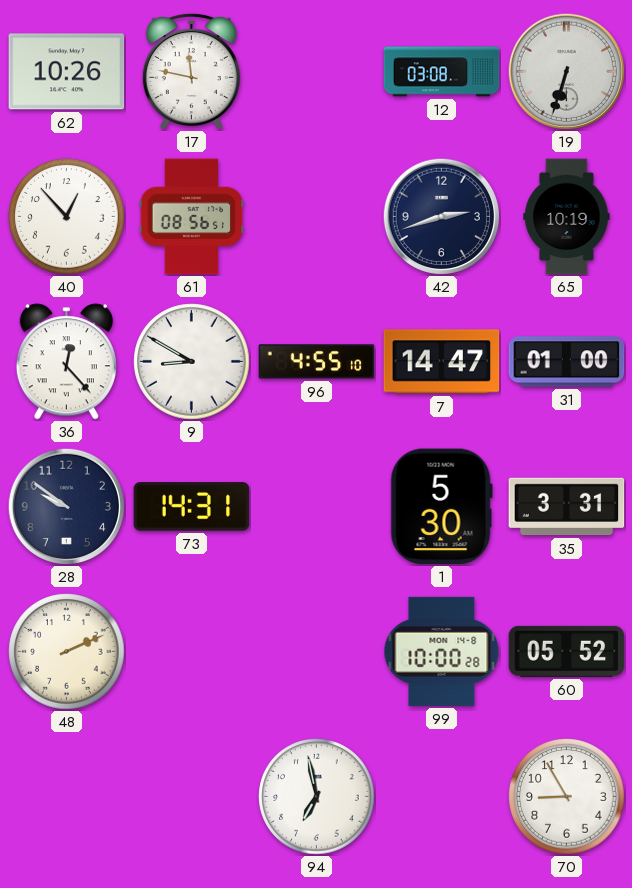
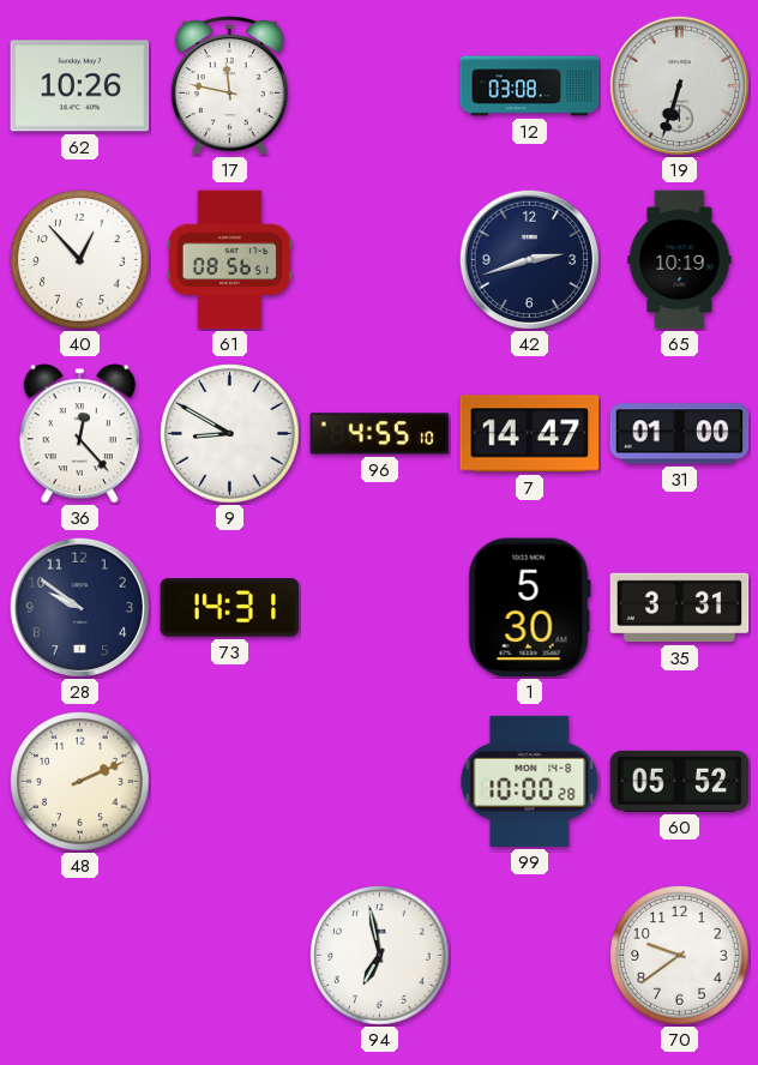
70: 8:55 -> 9:39 (680, 956)
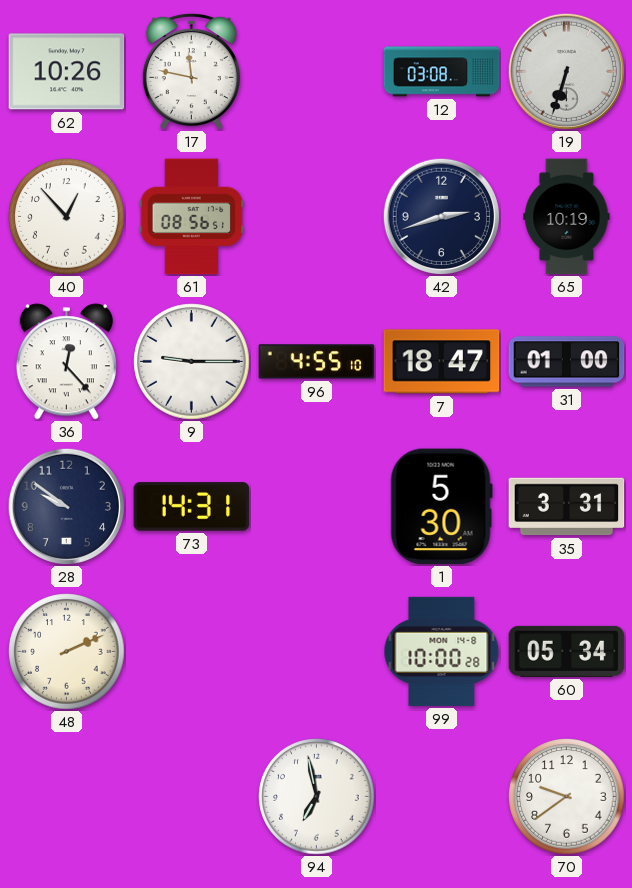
9: 8:50 -> 9:15 (192, 362)
7: 14:47 -> 18:47 (442, 362)
60: 05:52 -> 05:34 (567, 651)
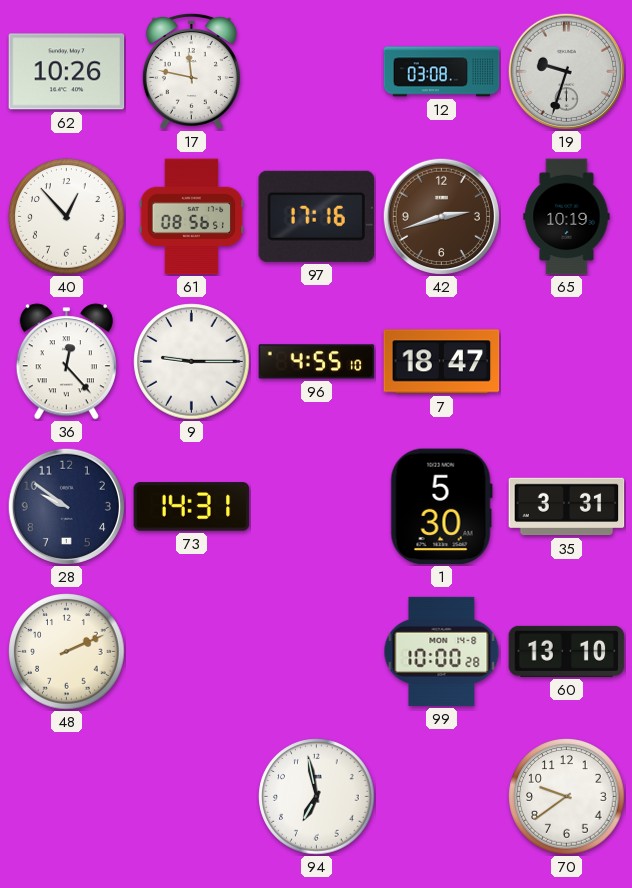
19: 6:33 -> 9:33 (566, 71)
97: none -> 17:16 (317, 216)
42 dial: navy -> brown (441, 216)
31: 01:00 -> none (567, 362)
60: 05:34 -> 13:10 (567, 651)
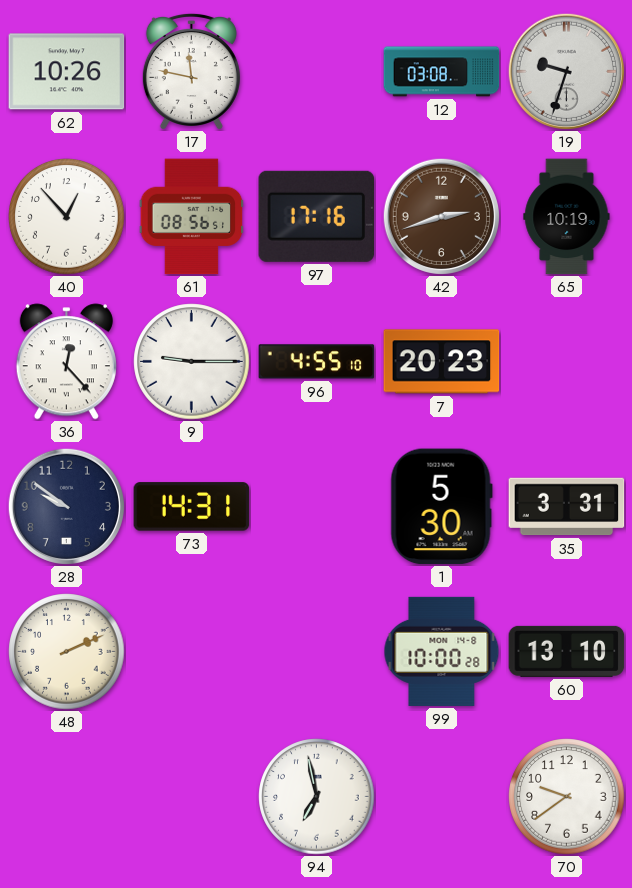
7: 18:47 -> 20:23 (442, 362)
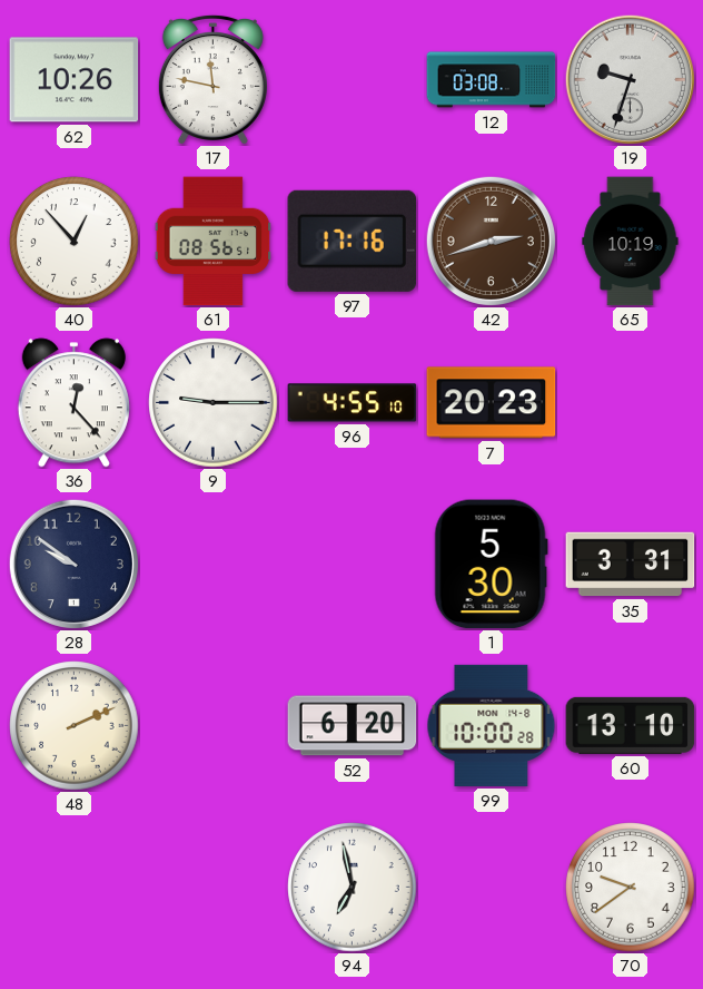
73: 14:31 -> none (192, 507)
52: none -> 6:20 (353, 726)
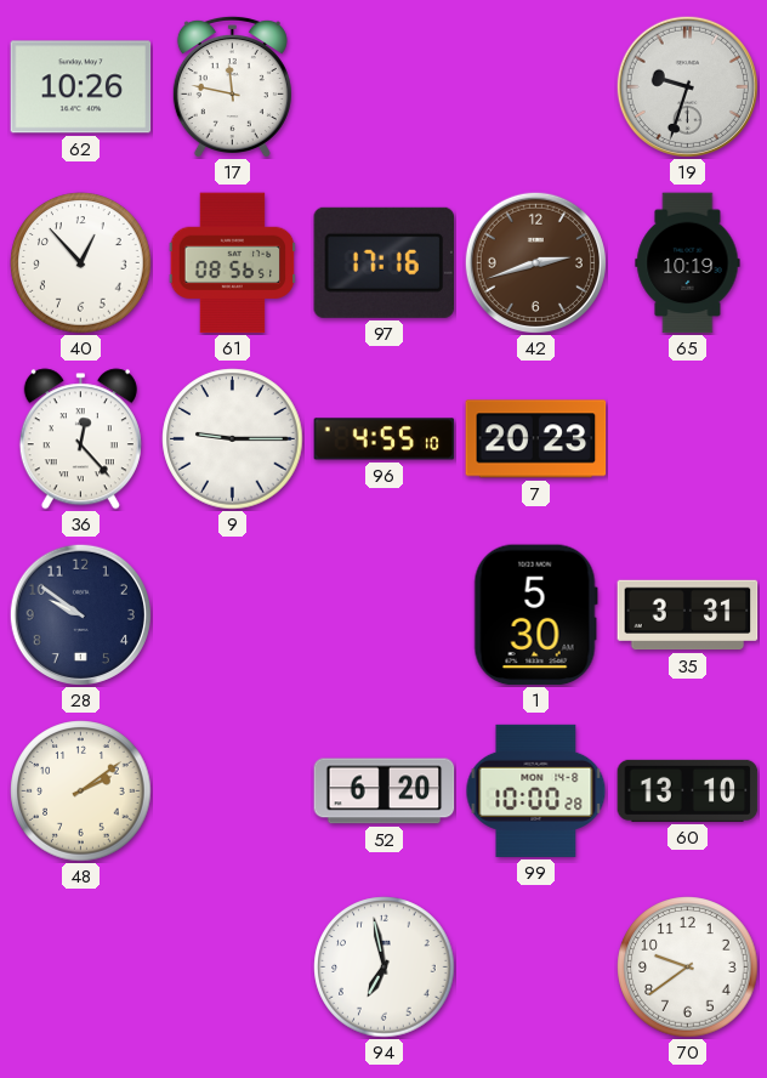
12: 03:08 -> none (492, 80)
48: 2:11 -> 2:09 (81, 792)
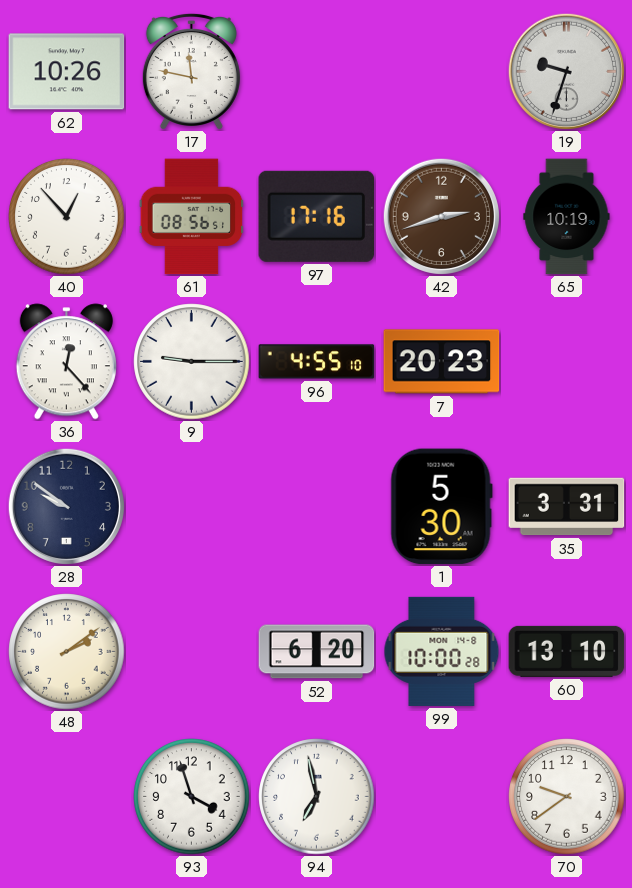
93: none -> 3:57 (192, 797)
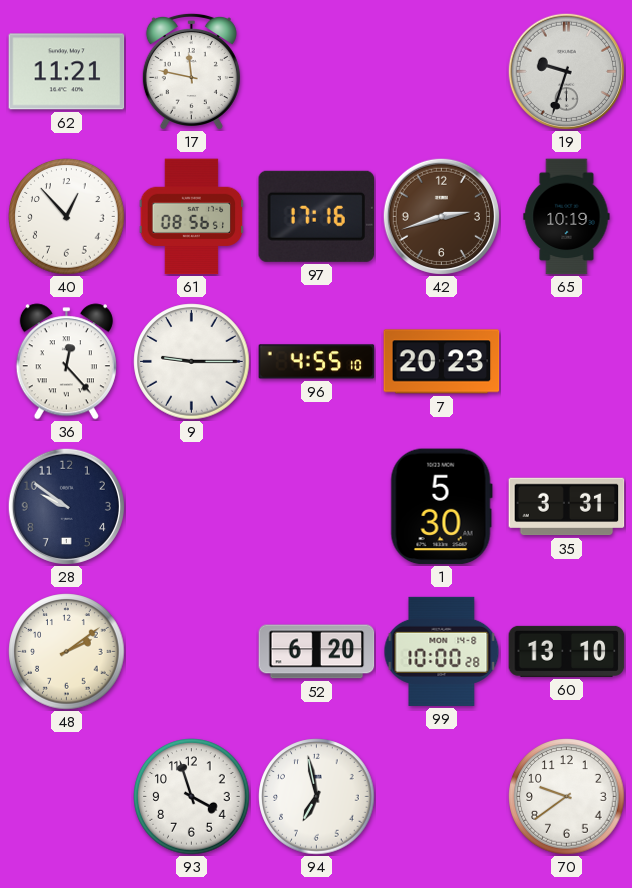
62: 10:26 -> 11:21 (67, 72)
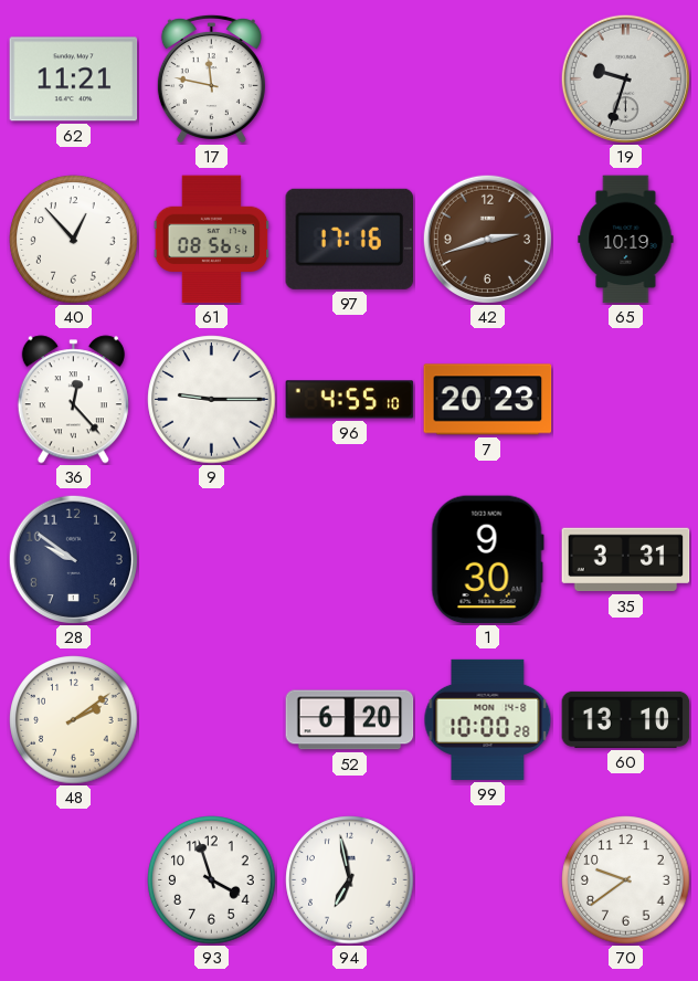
1: 5:30 -> 9:30 (487, 560)
